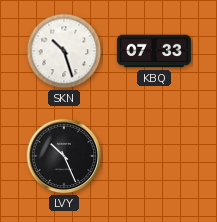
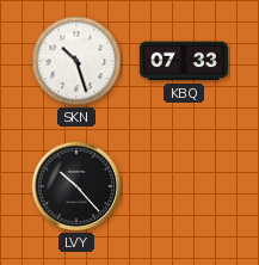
LVY: 10:26 -> 10:23 (76, 186)
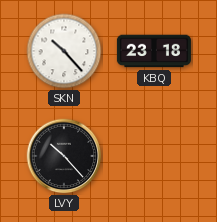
SKN: 10:27 -> 10:23 (64, 51)
KBQ: 07:33 -> 23:18 (154, 51)
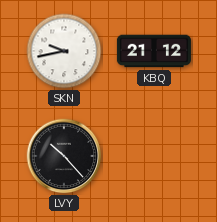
SKN: 10:23 -> 9:43 (64, 51)
KBQ: 23:18 -> 21:12 (154, 51)
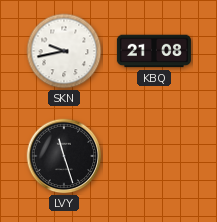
KBQ: 21:12 -> 21:08 (154, 51)
LVY: 10:23 -> 11:27 (64, 156)
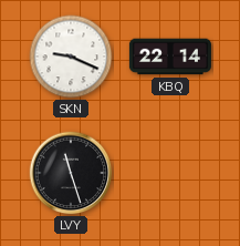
SKN: 9:43 -> 9:19 (71, 57)
KBQ: 21:08 -> 22:14 (170, 57)
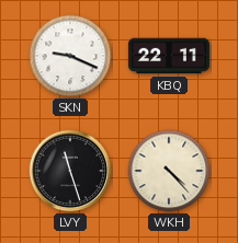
KBQ: 22:14 -> 22:11 (169, 56)
WKH: none -> 4:23 (169, 171)
